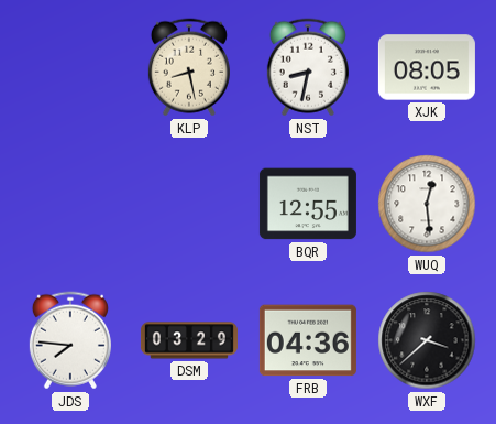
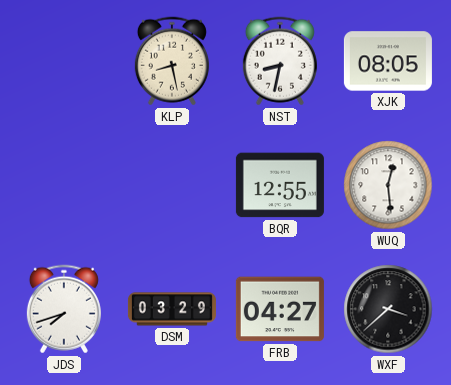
JDS: 7:46 -> 7:42 (64, 309)
FRB: 04:36 -> 04:27 (280, 309)
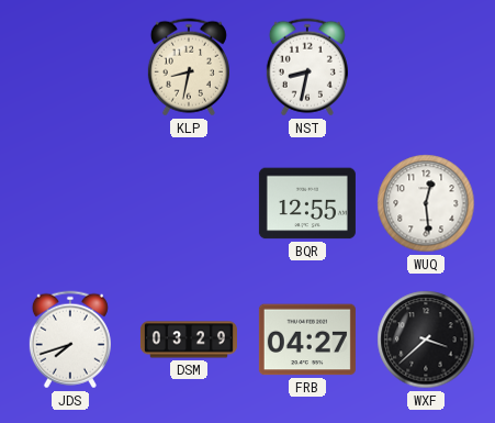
KLP: 8:28 -> 8:32 (189, 67)
XJK: 08:05 -> none (388, 61)
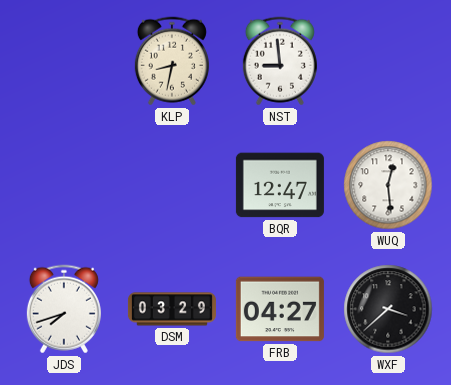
NST: 8:32 -> 8:59 (280, 61)
BQR: 12:55 -> 12:47 (280, 185)
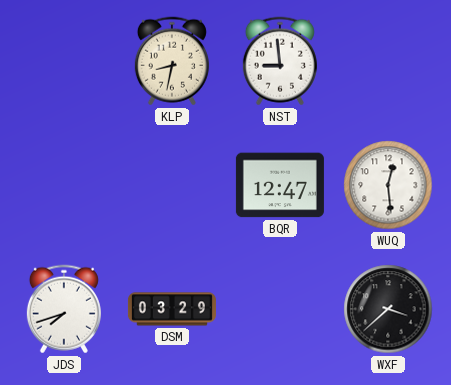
FRB: 04:27 -> none (280, 309)
